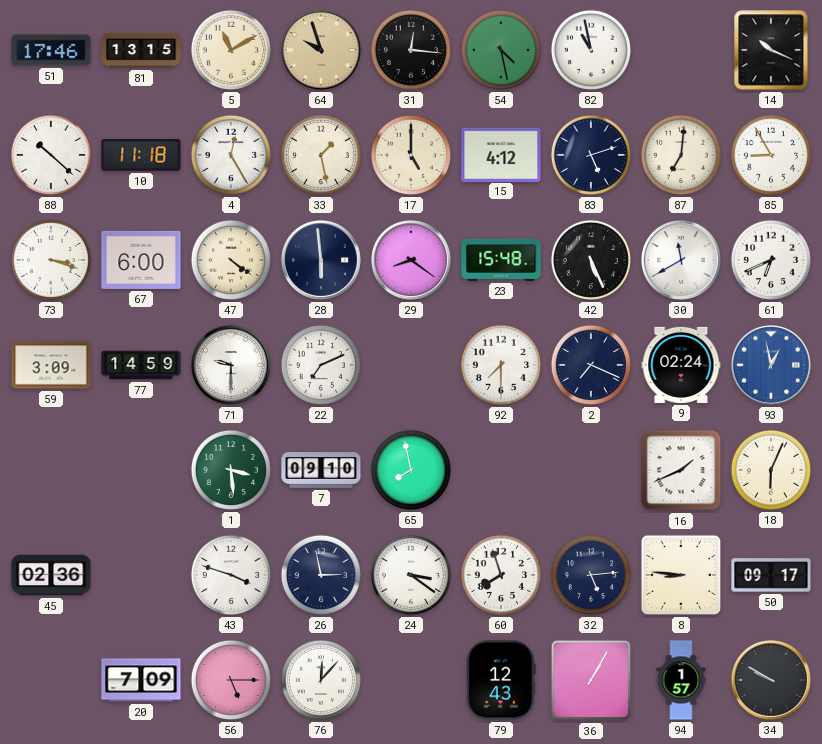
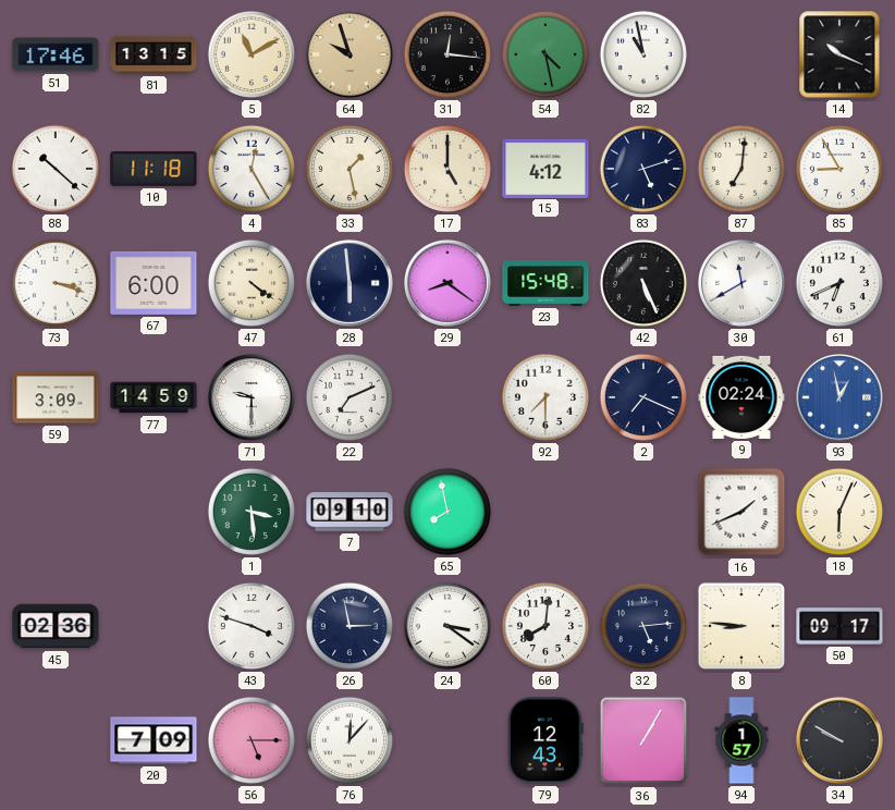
60: 7:57 -> 8:01 (545, 626)
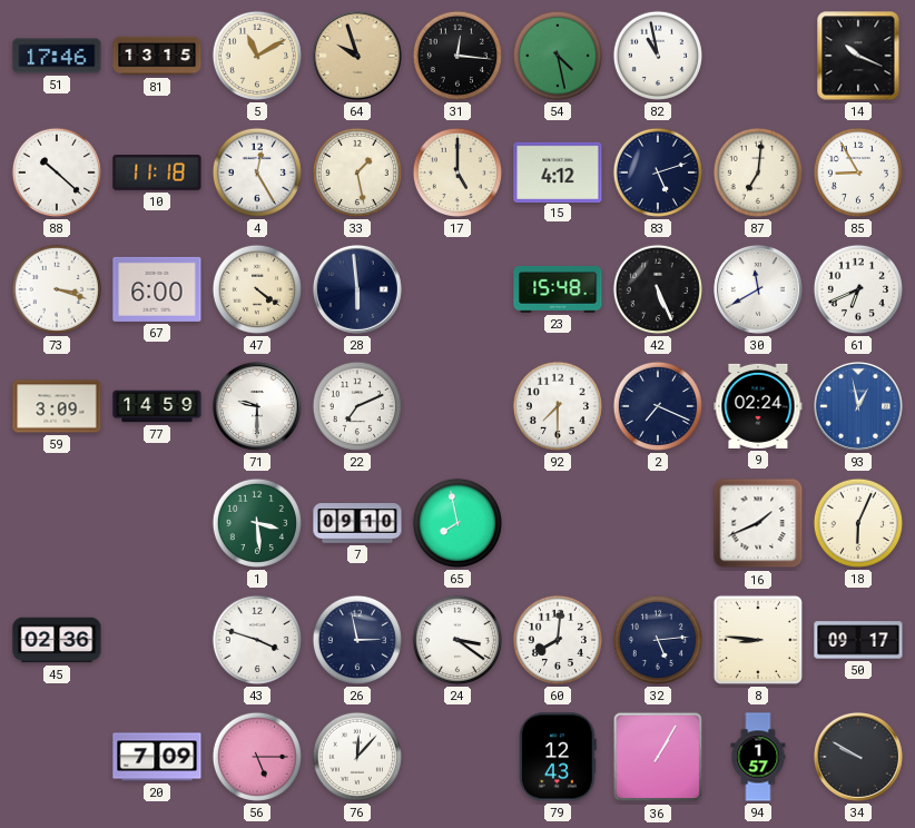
29: 8:21 -> none (447, 283)
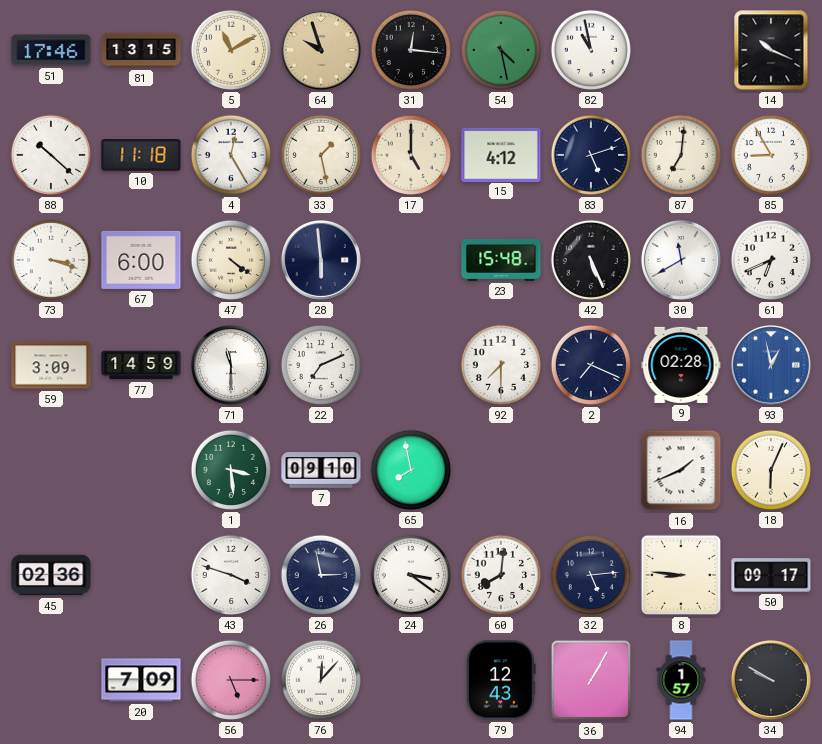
71: 9:30 -> 11:30 (231, 365)
9: 02:24 -> 02:28 (681, 365)
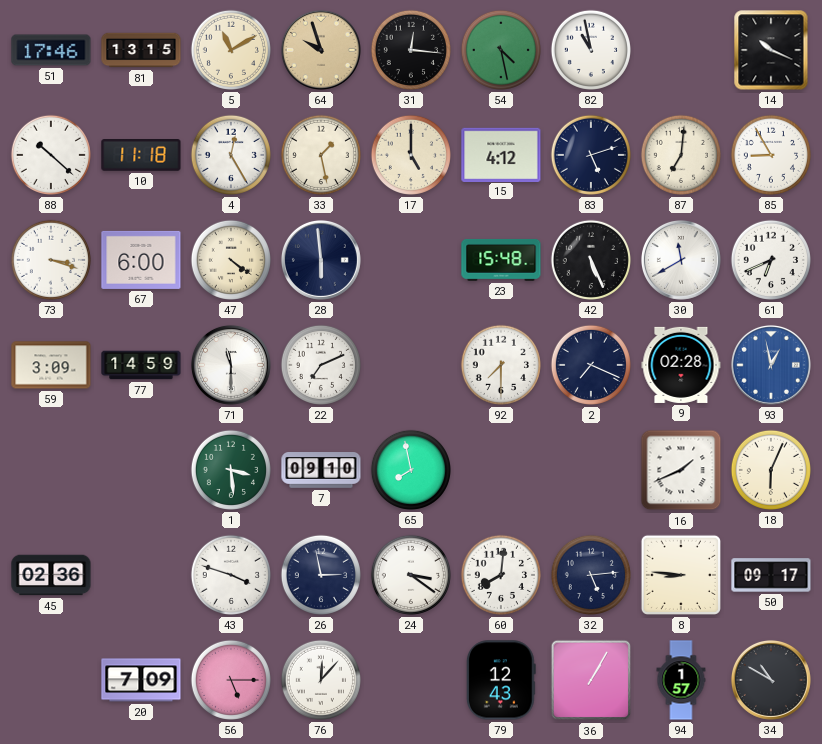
34: 9:50 -> 10:50 (771, 680)
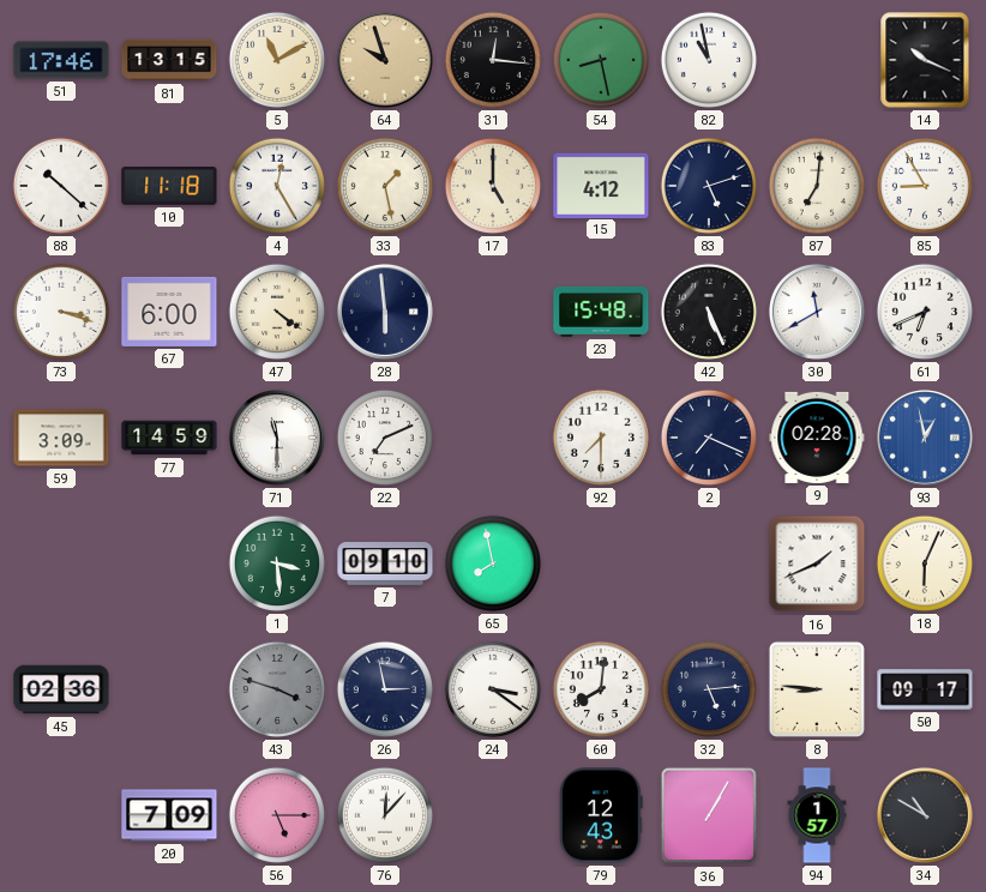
54: 4:28 -> 8:28 (601, 60)
43 dial: white -> grey (277, 689)
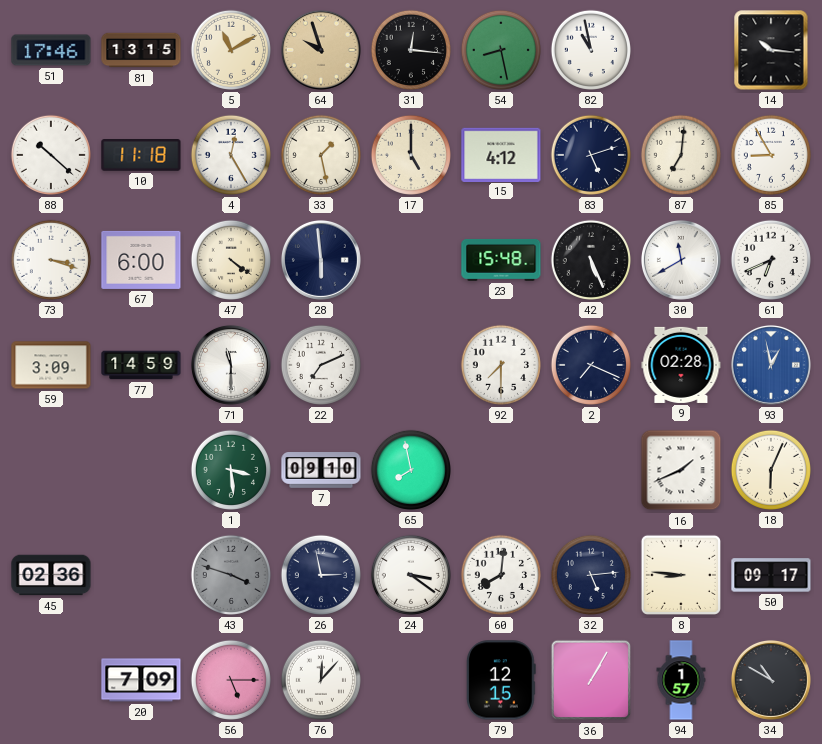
14: 10:19 -> 10:16 (771, 50)
79: 12:43 -> 12:15 (502, 680)
